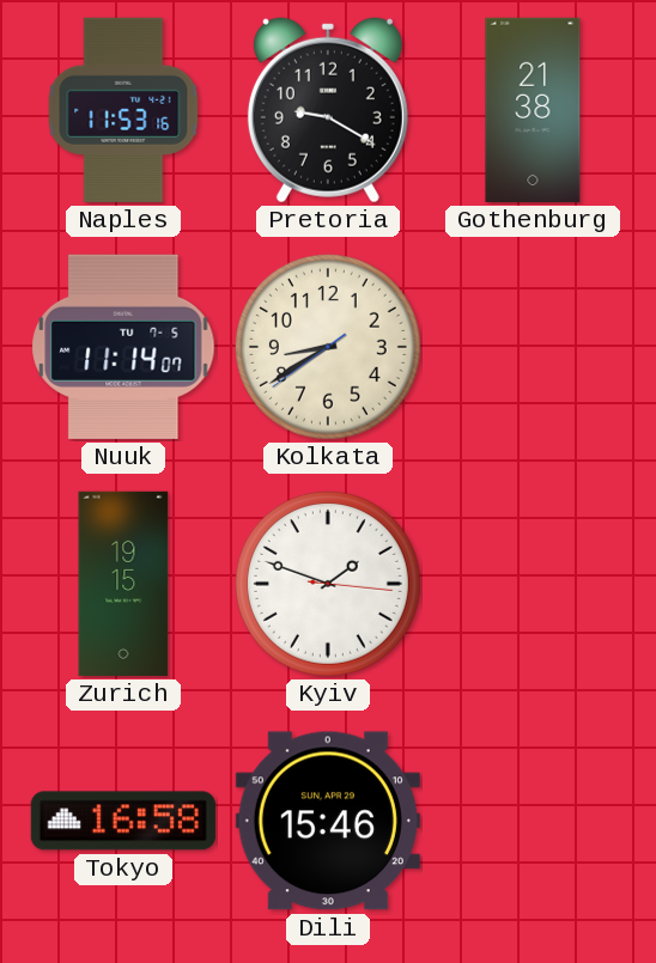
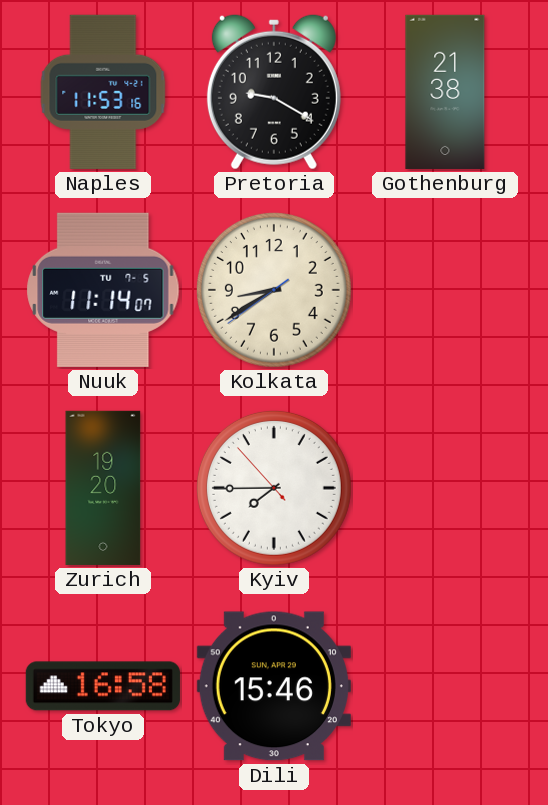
Zurich: 19:15 -> 19:20 (103, 488)
Kyiv: 1:48 -> 7:44 (274, 488)
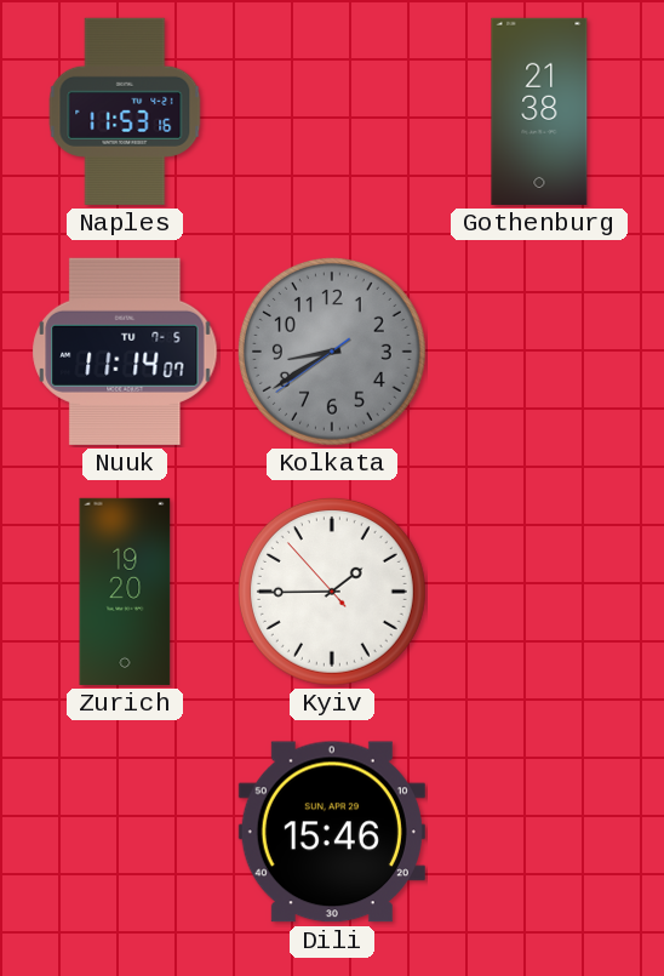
Pretoria: 9:20 -> none (274, 92)
Kolkata dial: cream -> grey (332, 352)
Kyiv: 7:44 -> 1:44 (332, 592)
Tokyo: 16:58 -> none (103, 686)
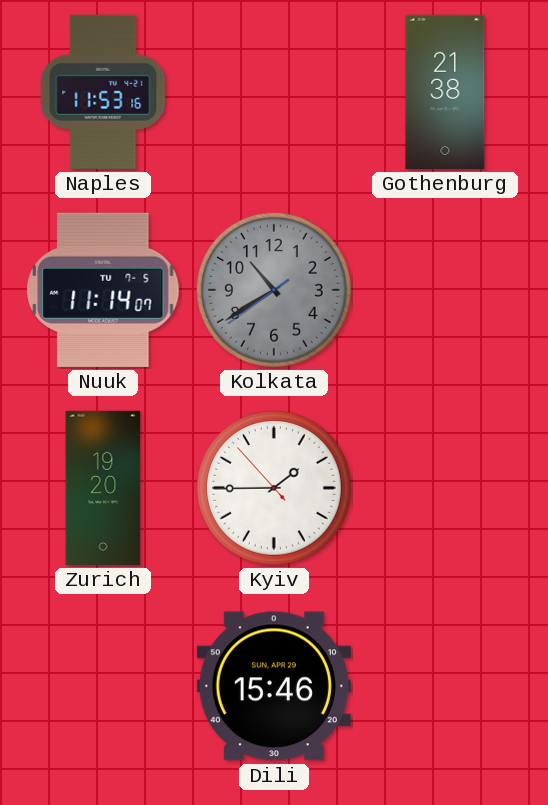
Kolkata: 8:39 -> 10:39 (274, 290)
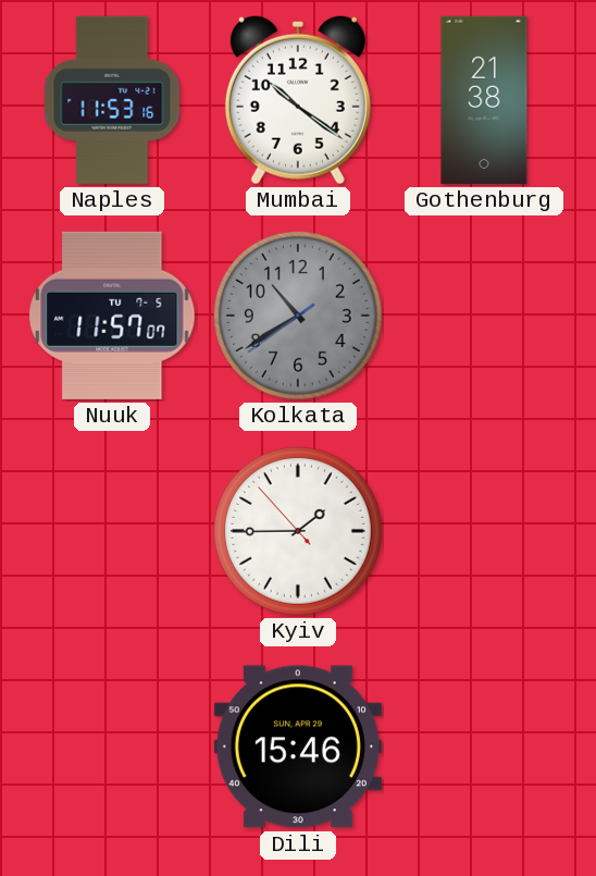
Mumbai: none -> 10:21 (298, 100)
Nuuk: 11:14 -> 11:57 (112, 316)
Zurich: 19:20 -> none (103, 488)
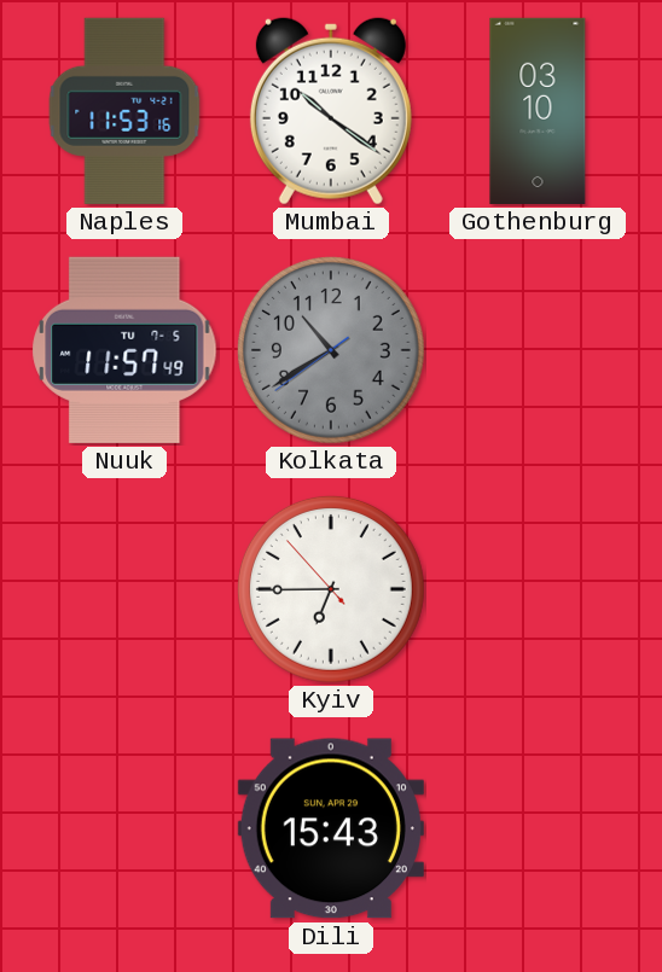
Gothenburg: 21:38 -> 03:10 (538, 111)
Nuuk: 11:57:07 -> 11:57:49 (124, 350)
Kyiv: 1:44 -> 6:44 (331, 589)
Dili: 15:46 -> 15:43 (331, 828)
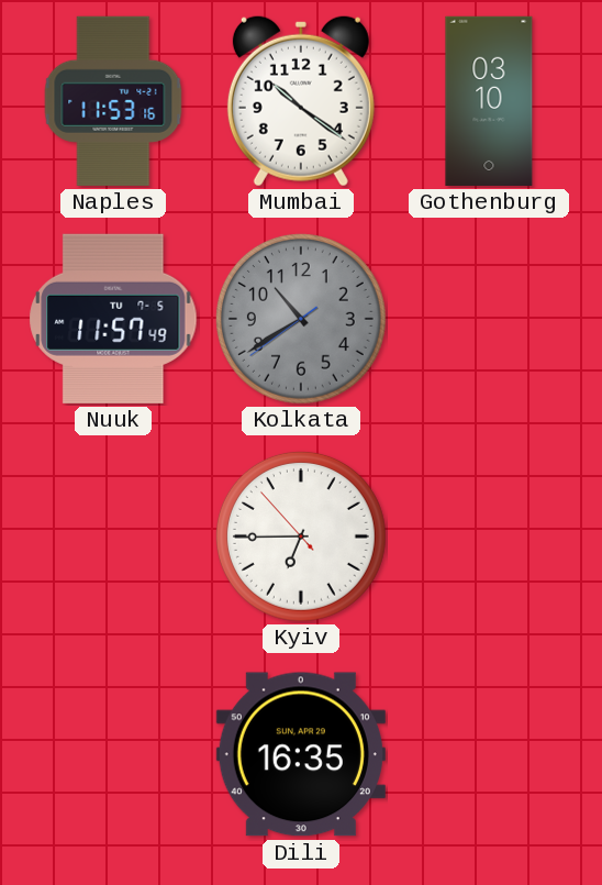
Dili: 15:43 -> 16:35 (301, 754)
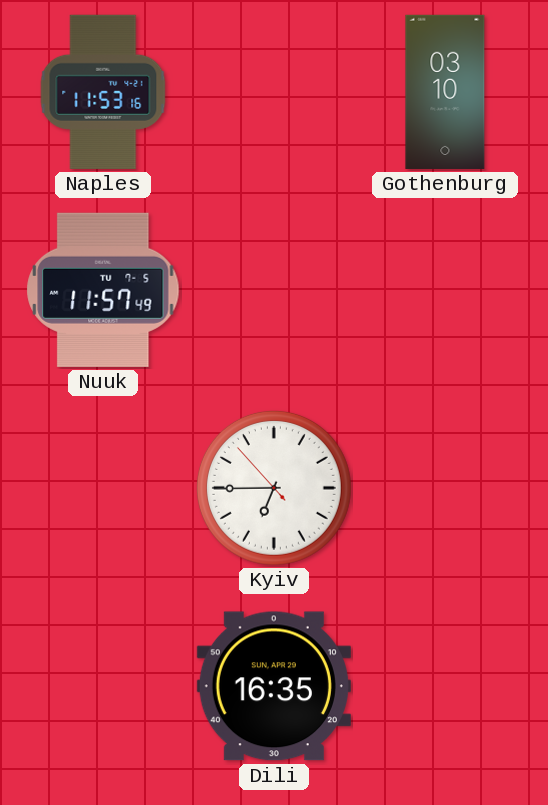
Mumbai: 10:21 -> none (301, 101)
Kolkata: 10:39 -> none (301, 319)
